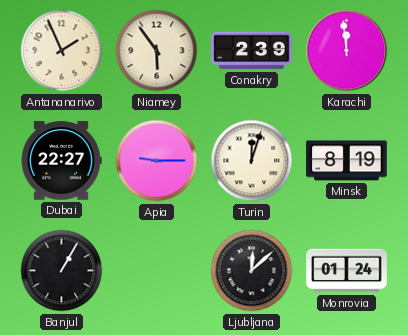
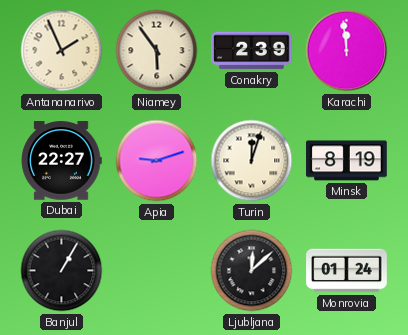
Apia: 9:15 -> 9:12 (157, 161)
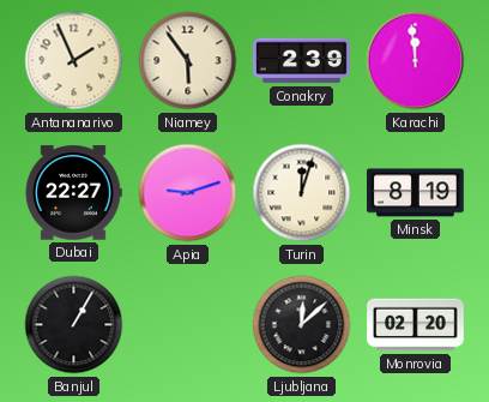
Monrovia: 01:24 -> 02:20 (416, 325)
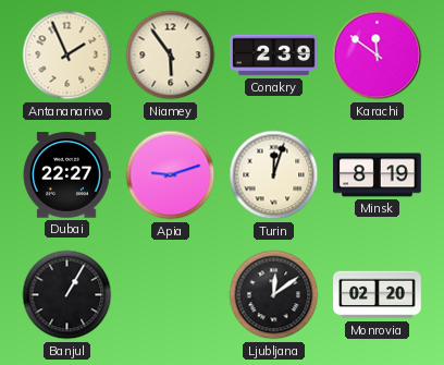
Karachi: 11:59 -> 11:51 (378, 56)
Ljubljana: 12:08 -> 12:09 (274, 295)
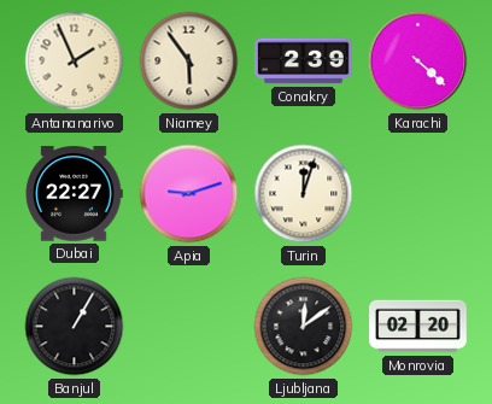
Karachi: 11:51 -> 4:22 (418, 62)
Minsk: 8:19 -> none (378, 175)
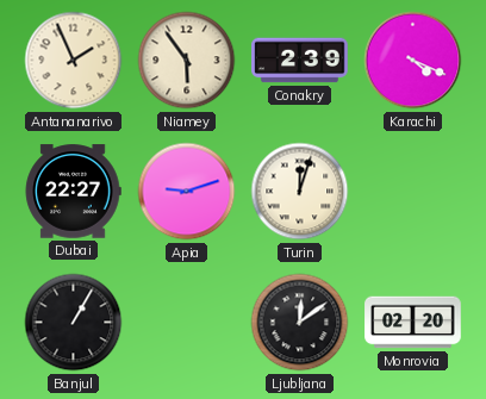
Karachi: 4:22 -> 4:19 (413, 61)
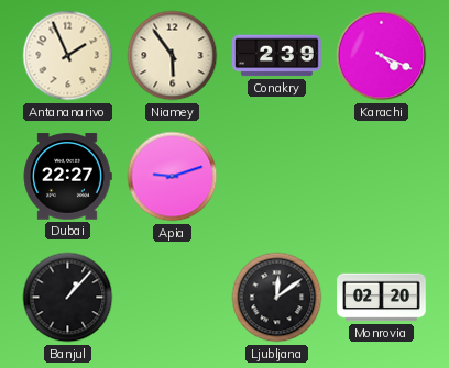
Turin: 12:03 -> none (300, 192)
Banjul: 1:05 -> 1:07 (68, 298)
